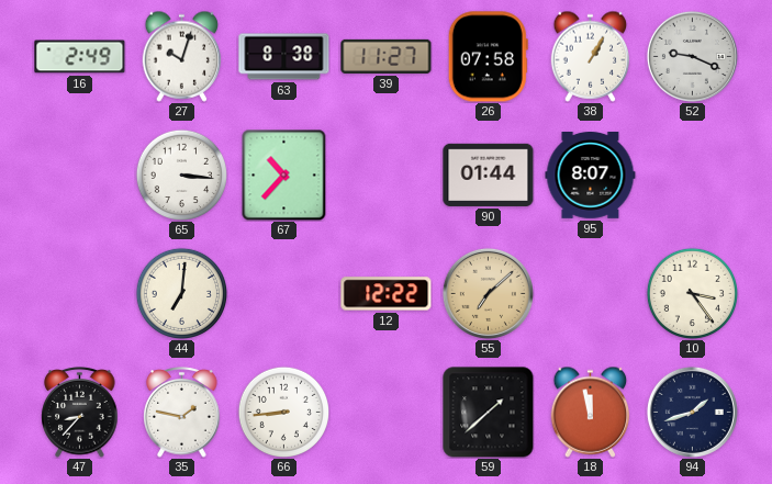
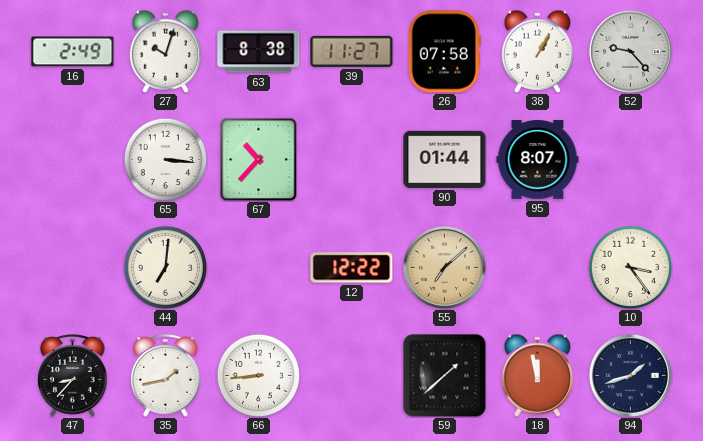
52: 9:19 -> 9:23 (630, 51)
35: 1:47 -> 1:43 (166, 376)
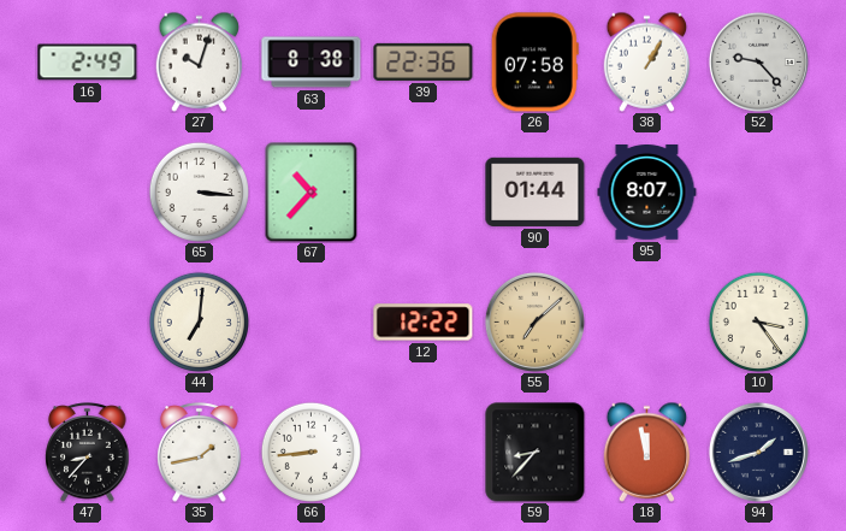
39: 11:27 -> 22:36 (424, 61)
59: 1:38 -> 8:37 (536, 453)
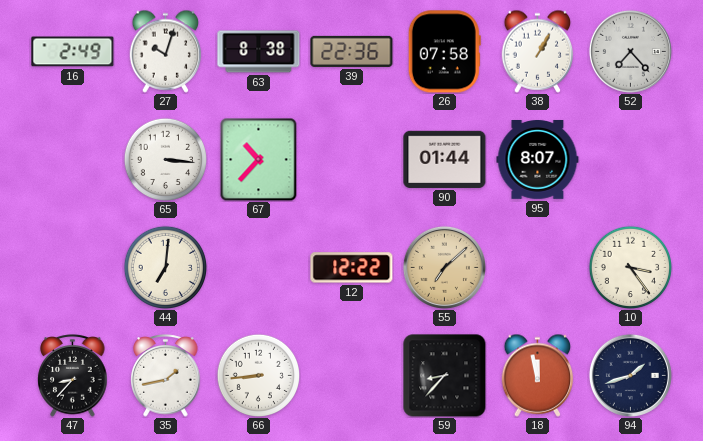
52: 9:23 -> 7:23 (630, 51)
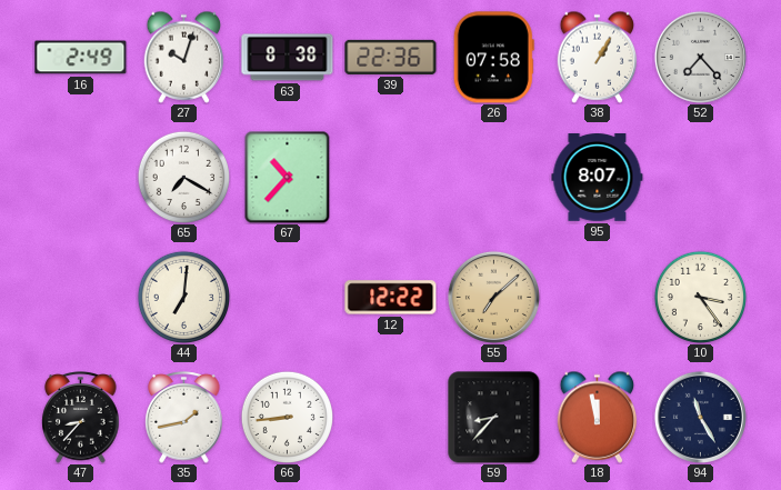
65: 3:16 -> 7:20 (183, 177)
90: 01:44 -> none (445, 159)
94: 1:42 -> 11:25 (700, 417)
